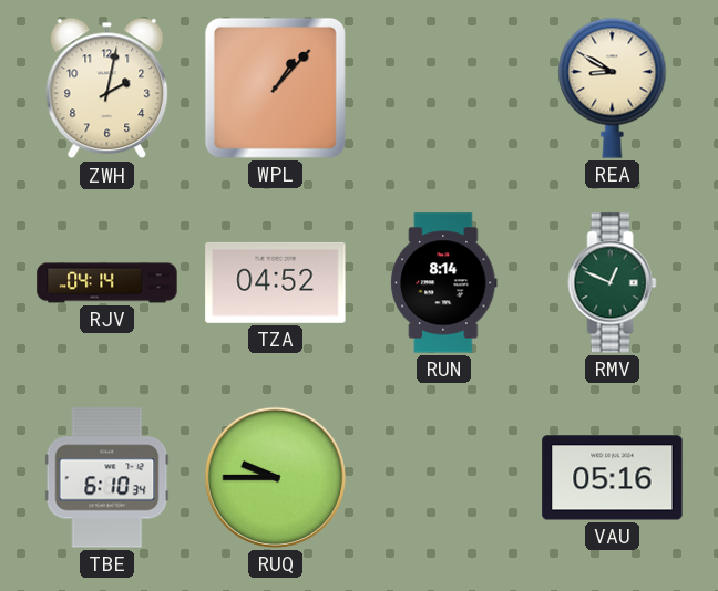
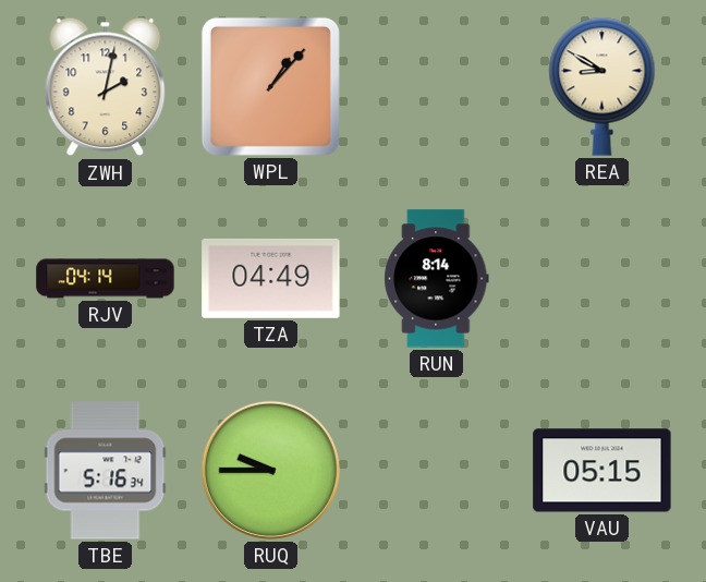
TZA: 04:52 -> 04:49 (271, 278)
RMV: 12:49 -> none (613, 283)
TBE: 6:10 -> 5:16 (106, 471)
VAU: 05:16 -> 05:15 (602, 471)
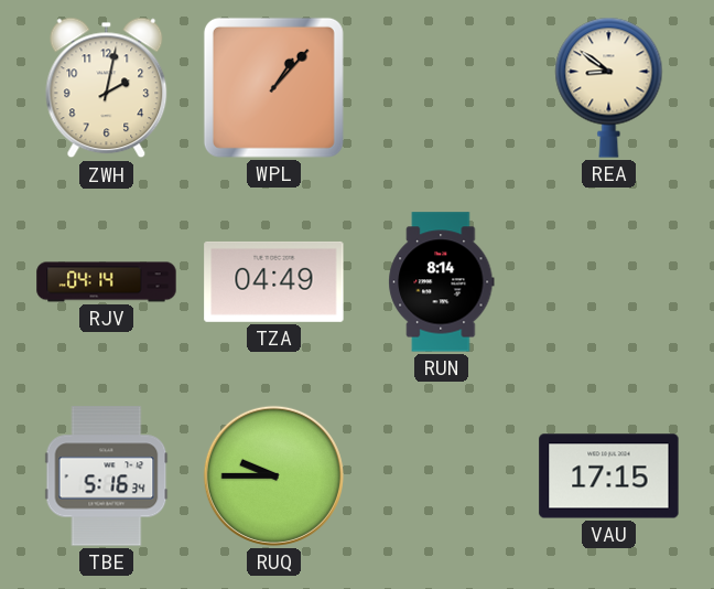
REA: 8:50 -> 8:51 (609, 87)
VAU: 05:15 -> 17:15 (609, 476)
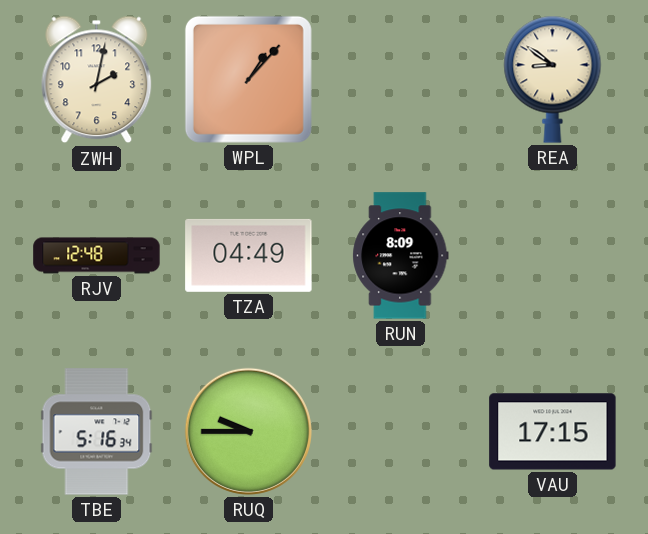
RJV: 04:14 -> 12:48 (97, 256)
RUN: 8:14 -> 8:09 (401, 256)
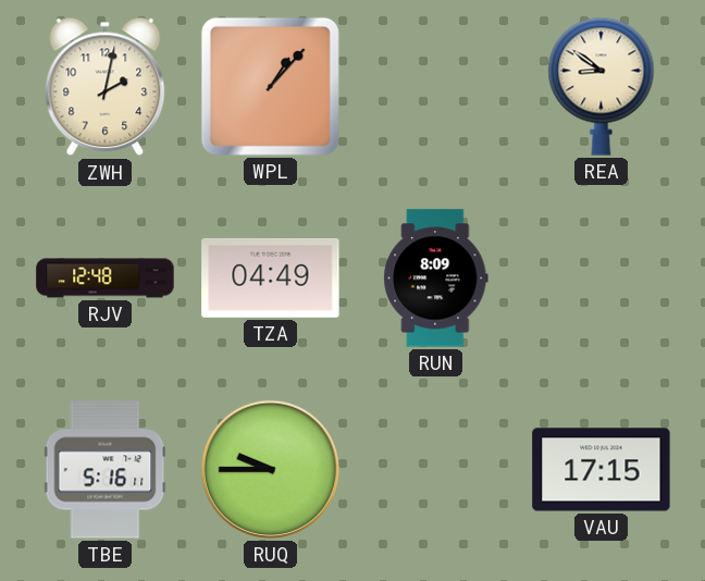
TBE: 5:16:34 -> 5:16:11 (106, 470)
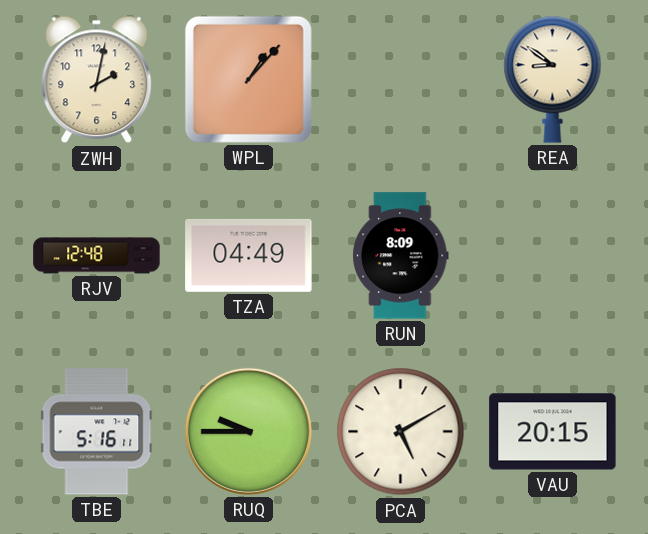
PCA: none -> 5:10 (401, 432)
VAU: 17:15 -> 20:15 (553, 432)
